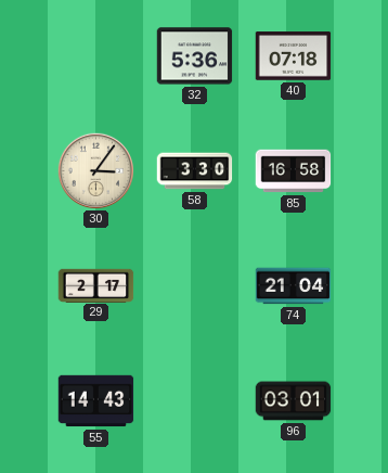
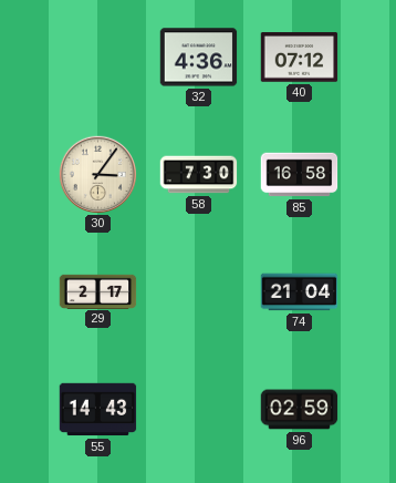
32: 5:36 -> 4:36 (199, 58)
40: 07:18 -> 07:12 (300, 58)
58: 3:30 -> 7:30 (199, 175)
96: 03:01 -> 02:59 (300, 410)
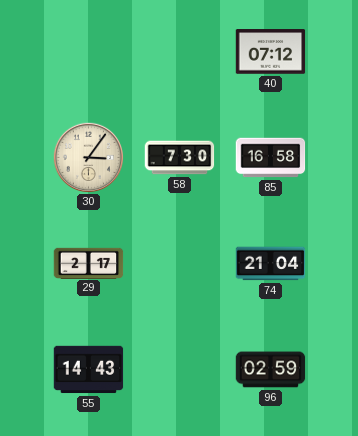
32: 4:36 -> none (199, 58)
